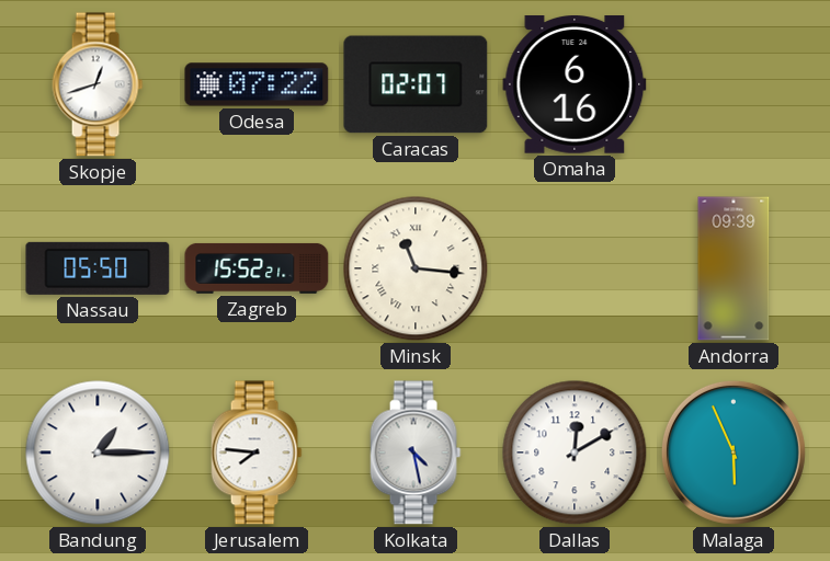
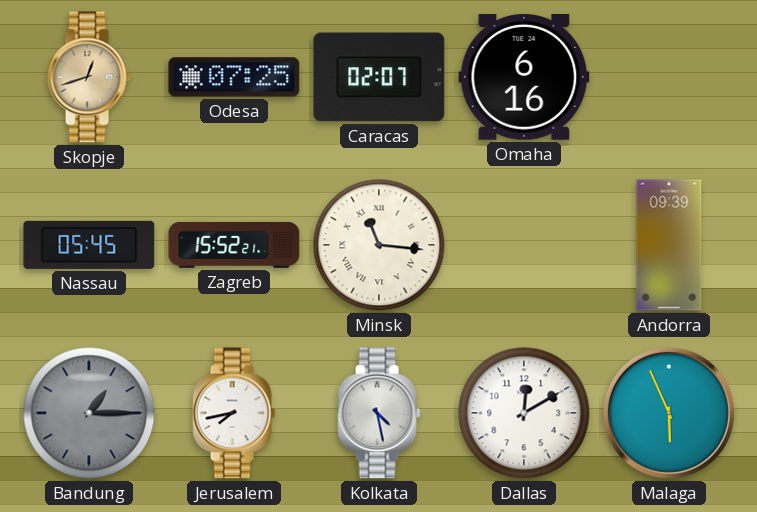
Skopje dial: white -> champagne (89, 77)
Odesa: 07:22 -> 07:25 (234, 77)
Nassau: 05:50 -> 05:45 (89, 245)
Bandung dial: white -> grey (89, 413)
Jerusalem: 7:46 -> 7:43 (234, 413)
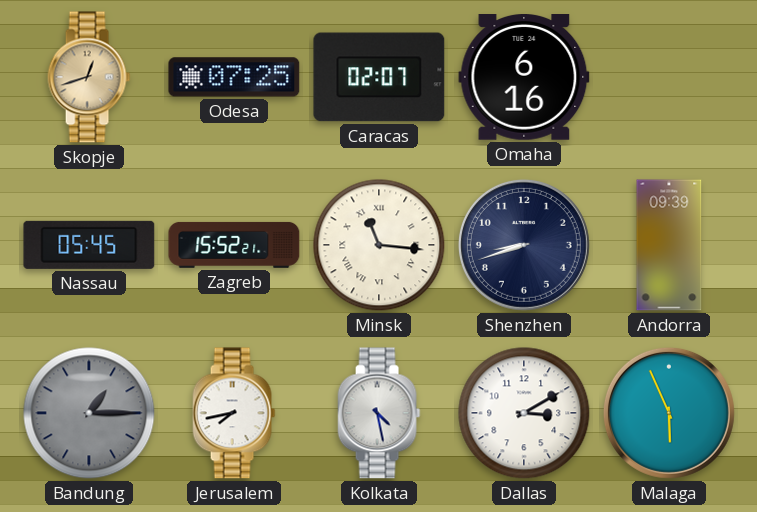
Shenzhen: none -> 8:42 (524, 245)
Dallas: 12:10 -> 3:10 (524, 413)
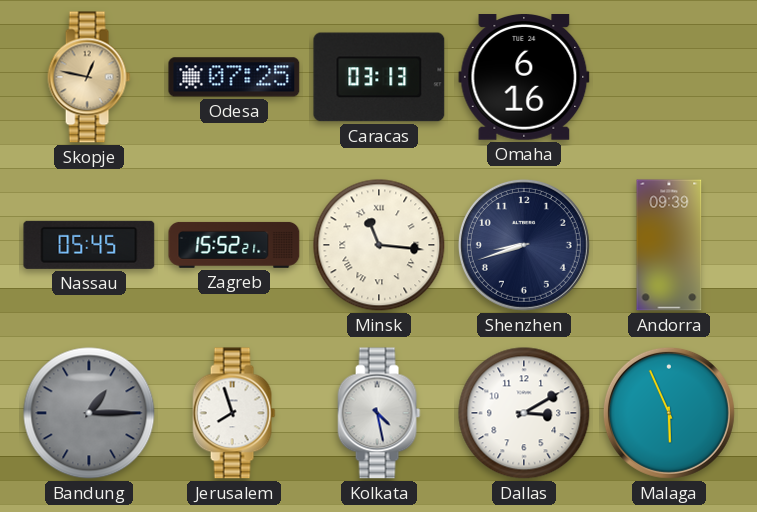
Skopje: 12:42 -> 12:47 (89, 77)
Caracas: 02:07 -> 03:13 (379, 77)
Jerusalem: 7:43 -> 7:57 (234, 413)
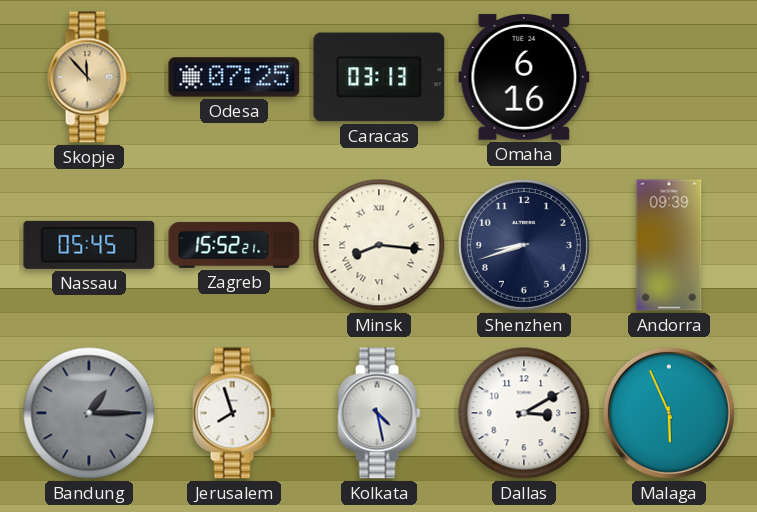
Skopje: 12:47 -> 11:53 (89, 77)
Minsk: 11:16 -> 8:16 (379, 245)
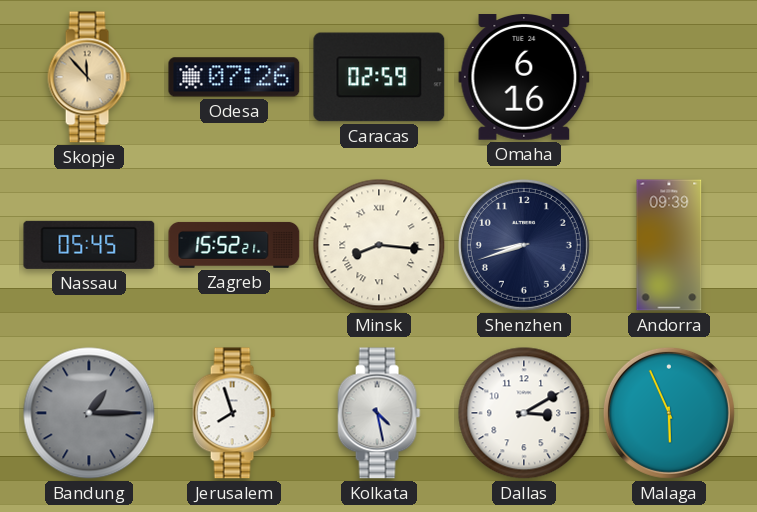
Odesa: 07:25 -> 07:26 (234, 77)
Caracas: 03:13 -> 02:59 (379, 77)
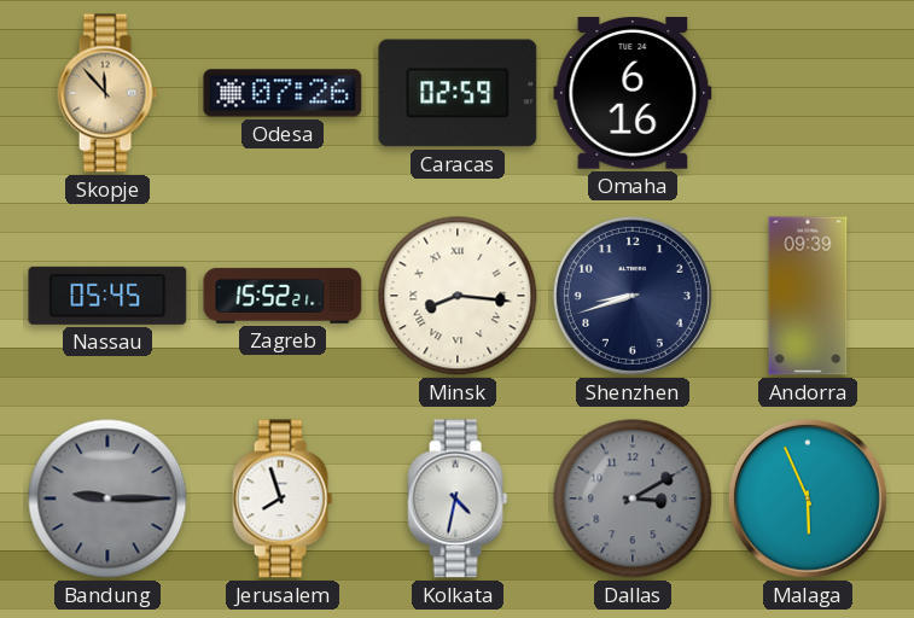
Bandung: 1:15 -> 9:15 (107, 499)
Kolkata: 4:28 -> 4:32 (458, 499)
Dallas dial: white -> grey (633, 499)
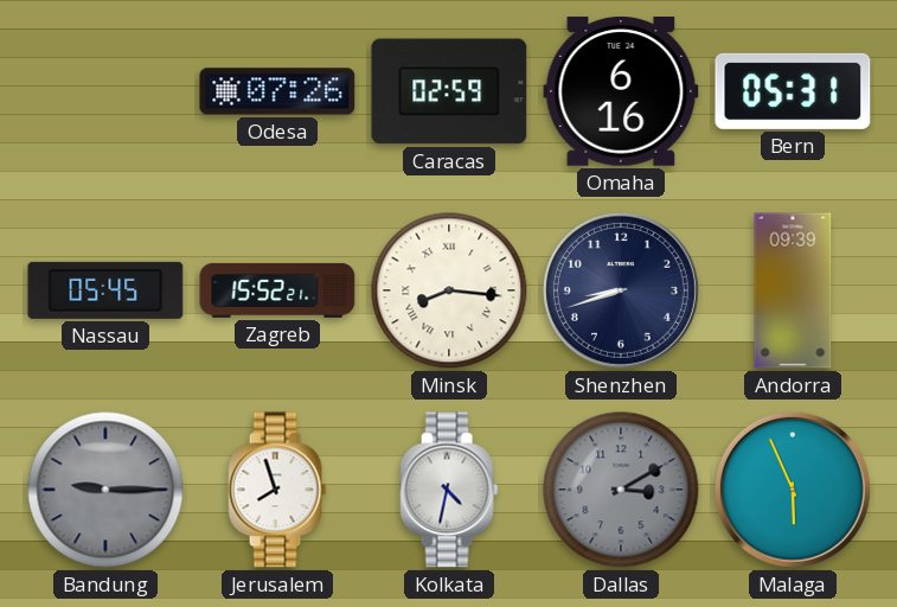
Skopje: 11:53 -> none (107, 93)
Bern: none -> 05:31 (793, 91)
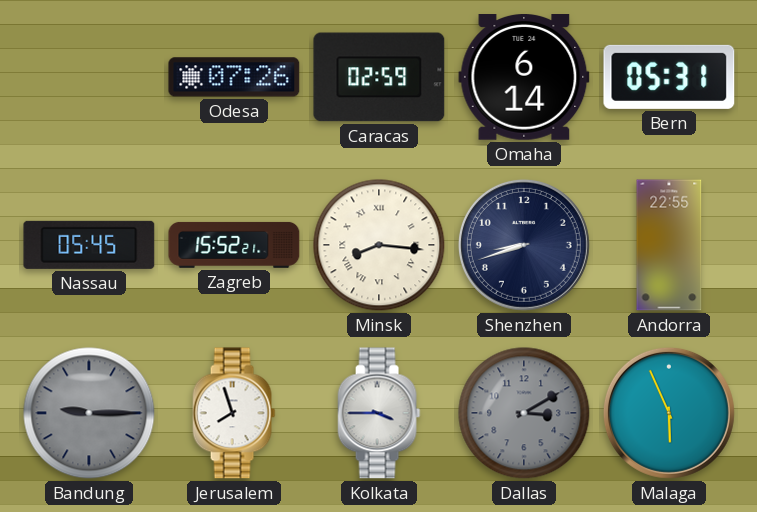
Omaha: 6:16 -> 6:14 (524, 78)
Andorra: 09:39 -> 22:55 (669, 245)
Kolkata: 4:32 -> 3:45 (379, 413)
